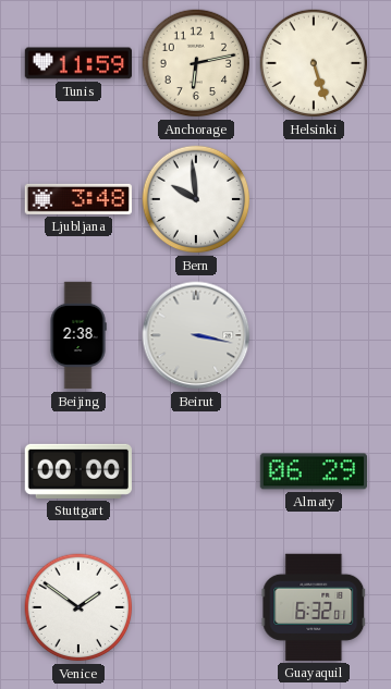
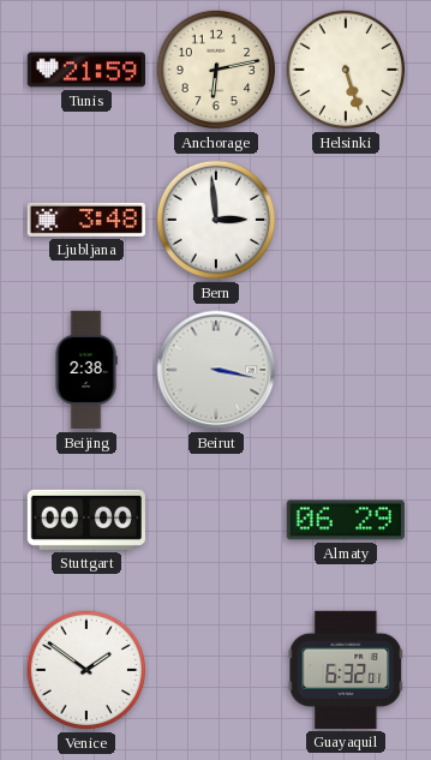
Tunis: 11:59 -> 21:59 (85, 70)
Bern: 9:59 -> 2:59 (216, 220)
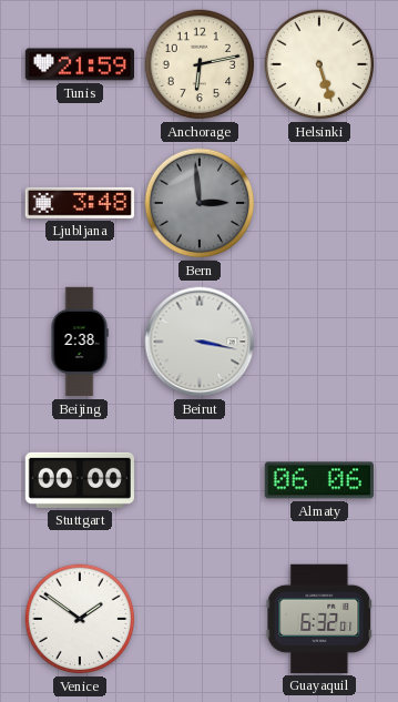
Bern dial: white -> grey (200, 203)
Almaty: 06:29 -> 06:06 (319, 480)
